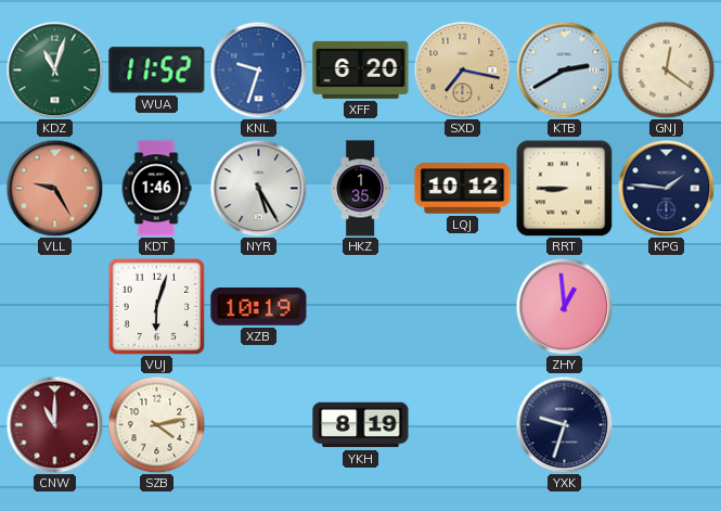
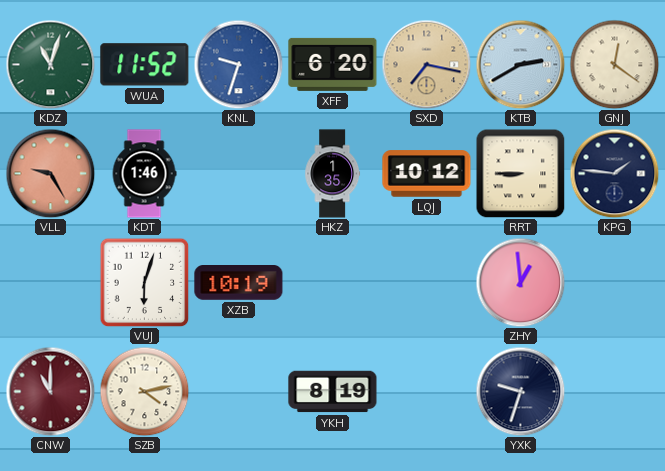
NYR: 5:25 -> none (258, 188)
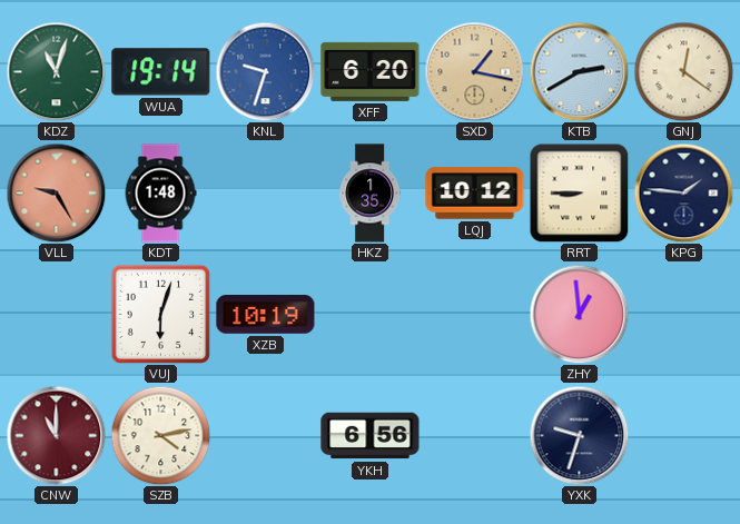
WUA: 11:52 -> 19:14 (161, 72)
SXD: 7:17 -> 1:17 (474, 71)
KDT: 1:46 -> 1:48 (160, 194)
YKH: 8:19 -> 6:56 (371, 436)
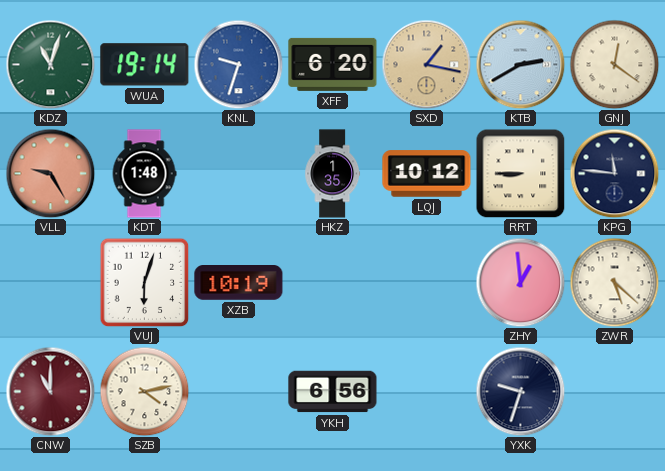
KPG: 1:46 -> 11:46 (614, 173)
ZWR: none -> 5:22 (614, 282)
